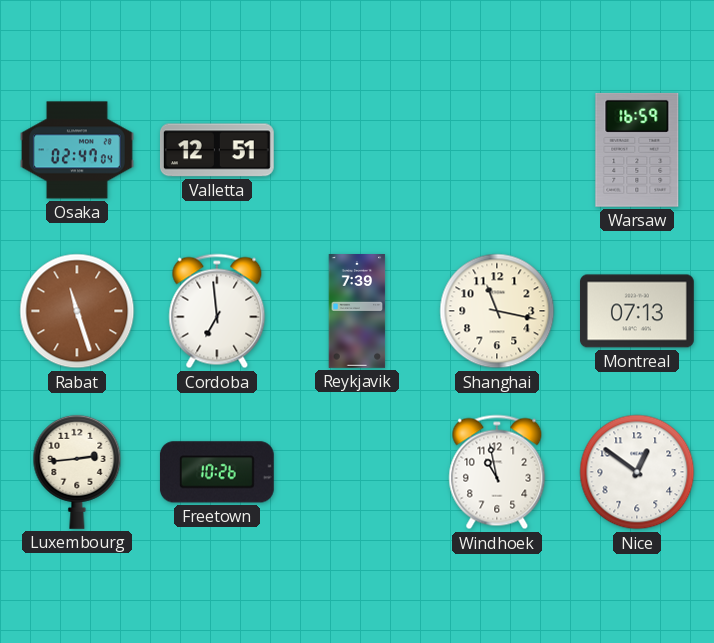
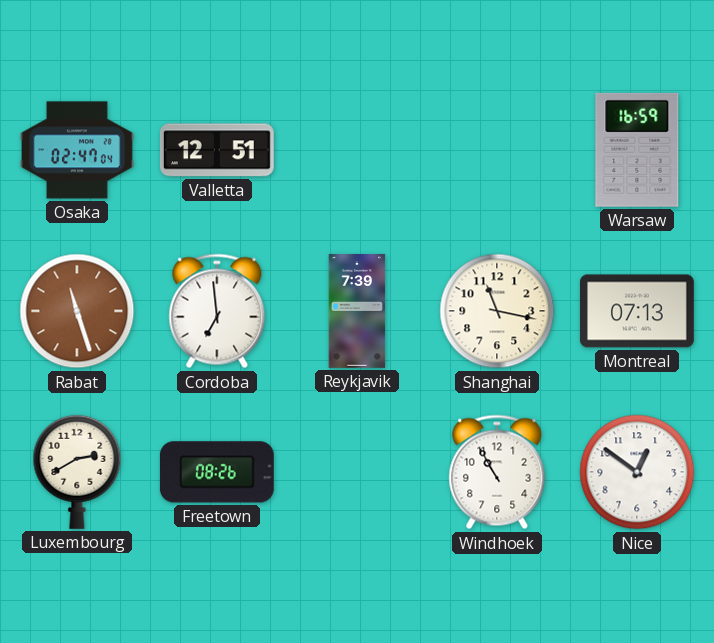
Luxembourg: 2:44 -> 2:40 (77, 472)
Freetown: 10:26 -> 08:26 (217, 472)
Windhoek: 10:58 -> 10:55 (497, 472)
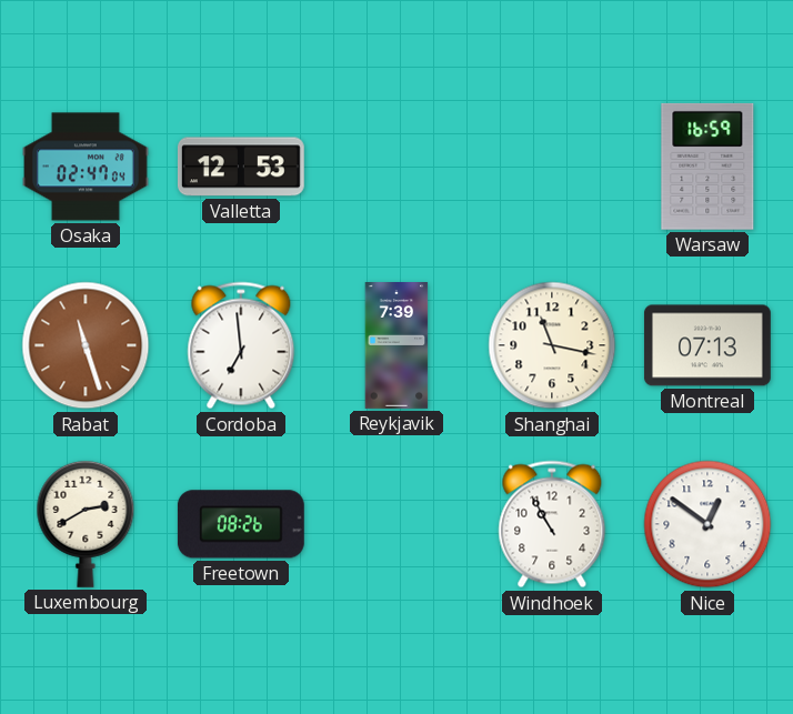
Valletta: 12:51 -> 12:53 (241, 167)
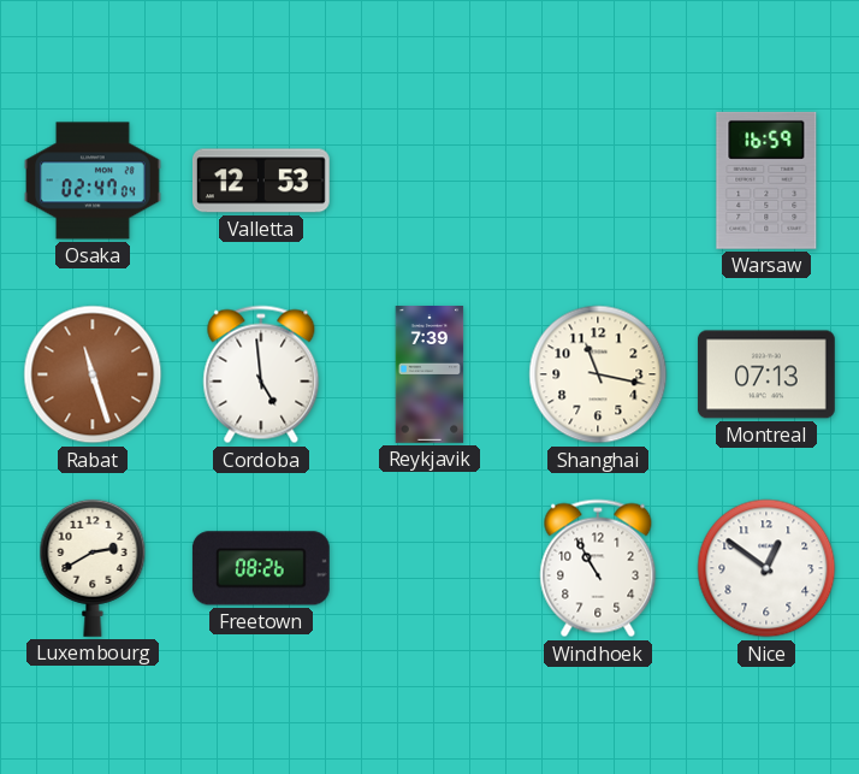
Cordoba: 6:59 -> 4:59 (261, 374)
